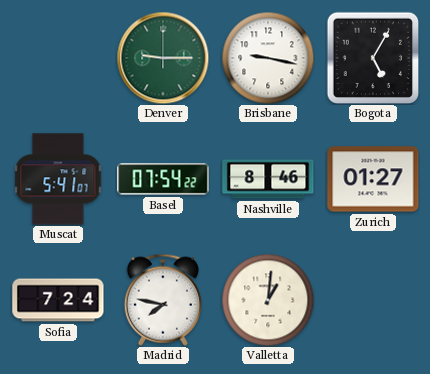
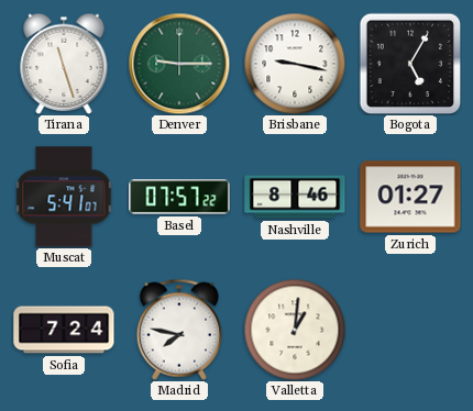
Tirana: none -> 11:27 (64, 64)
Basel: 07:54 -> 07:57 (179, 197)
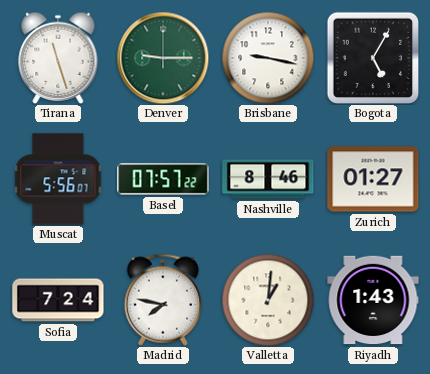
Muscat: 5:41 -> 5:56 (58, 179)
Riyadh: none -> 1:43 (373, 300)
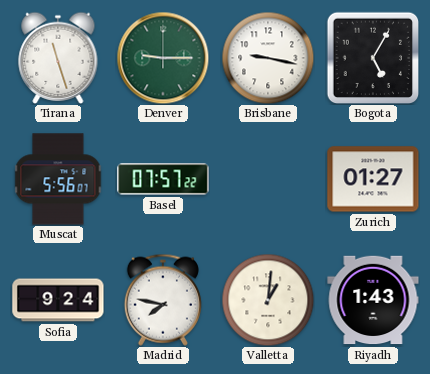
Nashville: 8:46 -> none (268, 179)
Sofia: 7:24 -> 9:24 (58, 300)
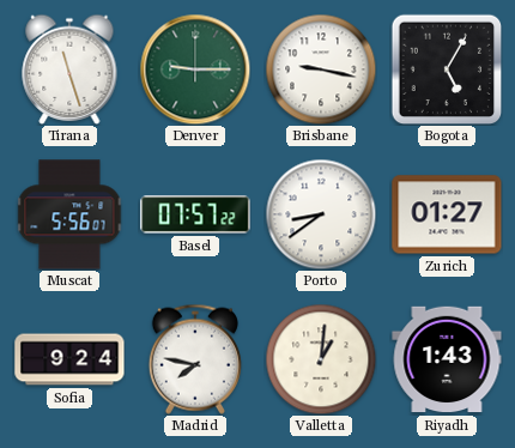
Porto: none -> 8:39 (321, 214)
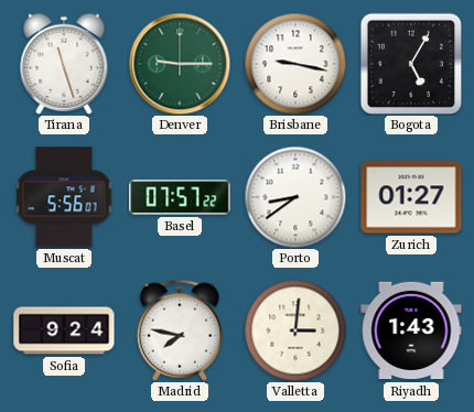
Valletta: 1:01 -> 3:01 (295, 330)
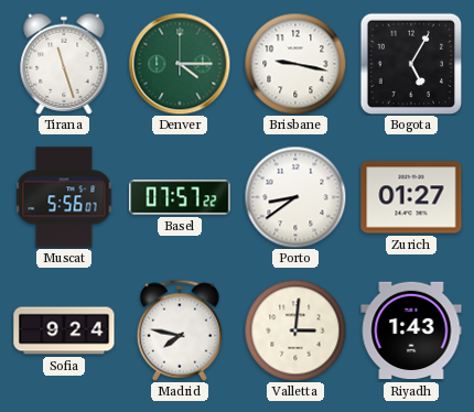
Denver: 9:15 -> 4:15 (180, 64)
